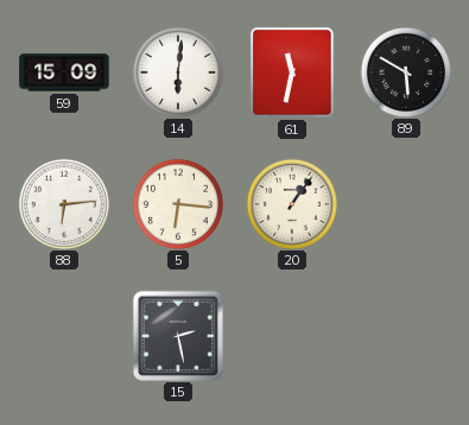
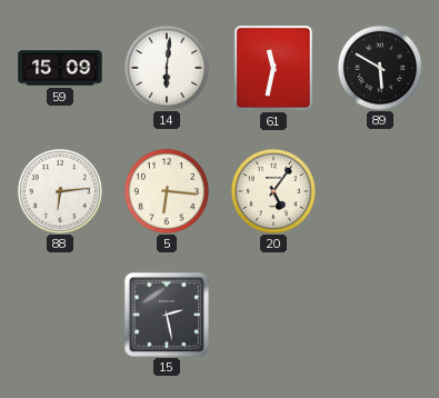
20: 1:06 -> 5:06 (272, 190)
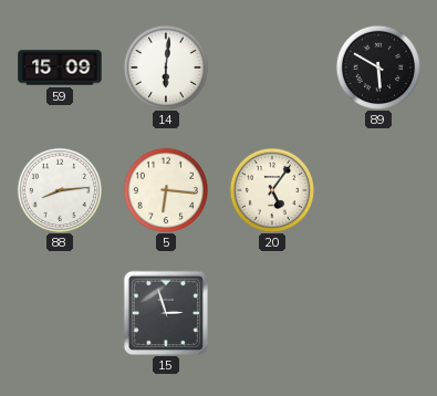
61: 11:32 -> none (273, 68)
88: 6:14 -> 8:14 (59, 189)
15: 2:28 -> 2:57 (165, 312)
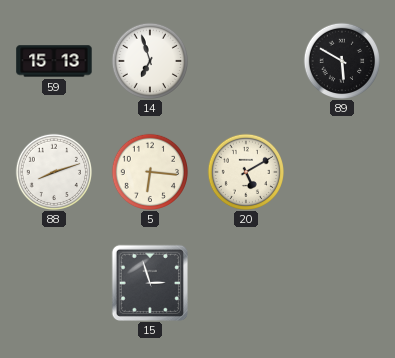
59: 15:09 -> 15:13 (54, 61)
14: 6:01 -> 6:57 (149, 60)
88: 8:14 -> 8:12 (53, 171)
20: 5:06 -> 5:10 (245, 171)
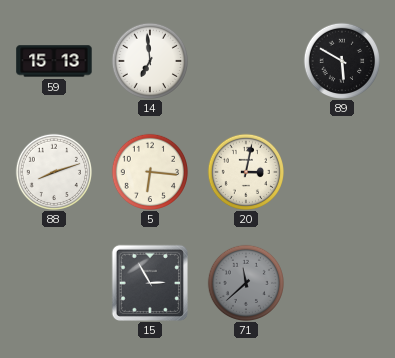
14: 6:57 -> 6:59 (149, 60)
20: 5:10 -> 3:02 (245, 171)
15: 2:57 -> 2:55 (149, 282)
71: none -> 11:38 (245, 282)
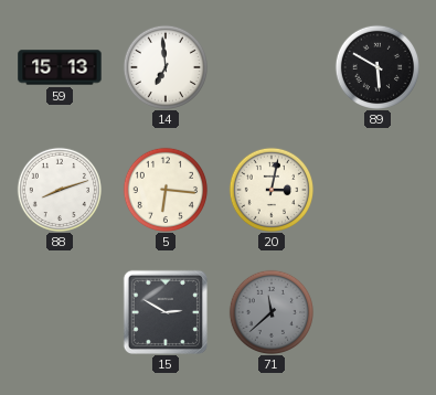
15: 2:55 -> 2:50 (164, 311)
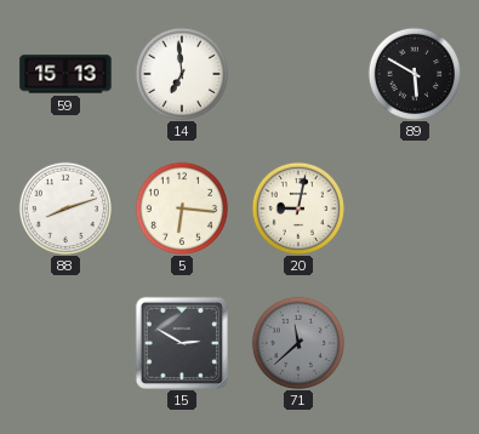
20: 3:02 -> 9:02 (297, 207)
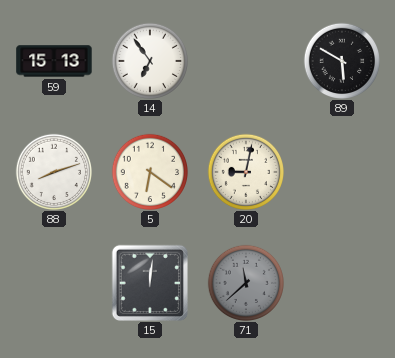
14: 6:59 -> 6:54 (149, 60)
5: 6:16 -> 6:21 (149, 171)
15: 2:50 -> 12:01 (149, 282)
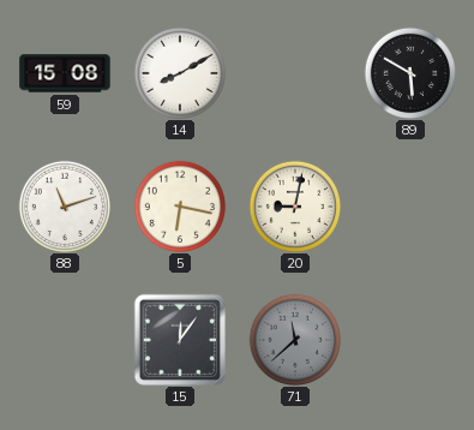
59: 15:13 -> 15:08 (65, 73)
14: 6:54 -> 8:10 (179, 72)
88: 8:12 -> 11:12 (64, 205)
5: 6:21 -> 6:17 (179, 205)
15: 12:01 -> 12:06 (179, 339)
